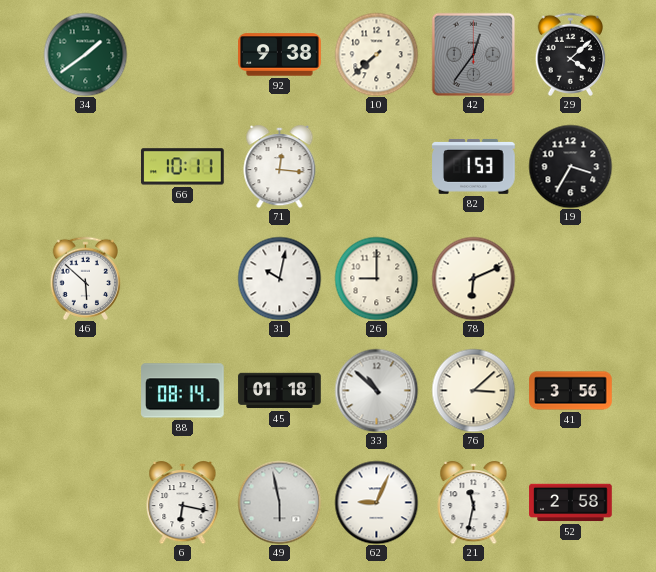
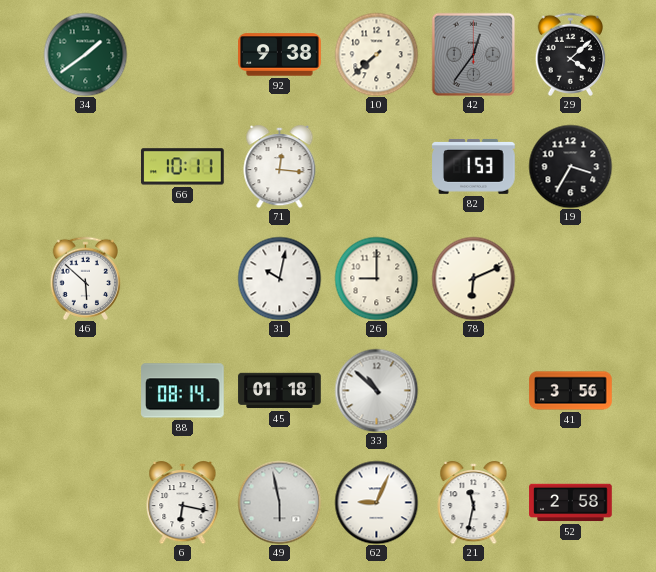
76: 3:08 -> none (473, 390)
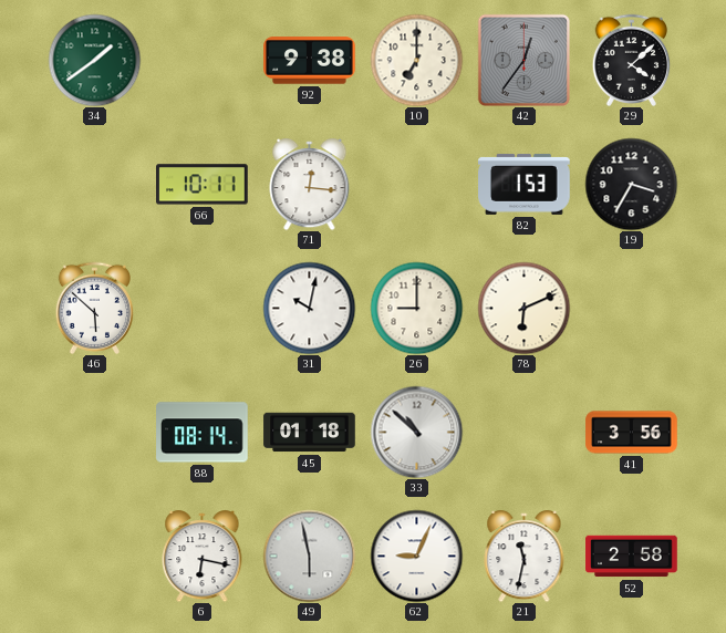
10: 7:38 -> 7:00 (416, 60)
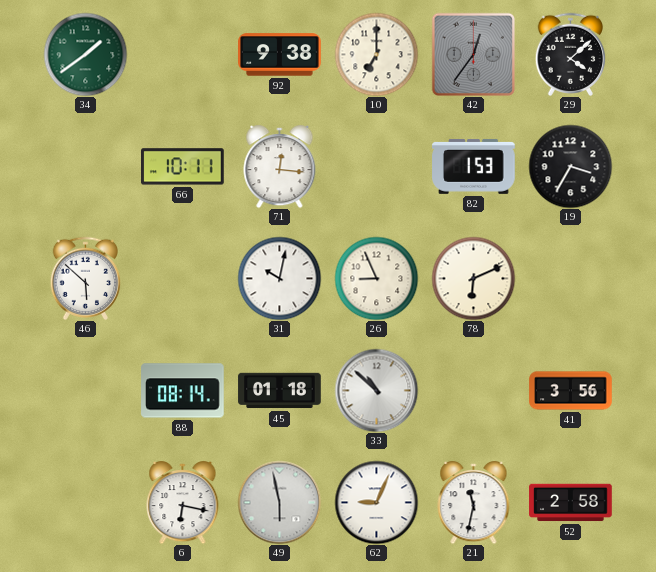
26: 9:00 -> 8:56 (376, 278)
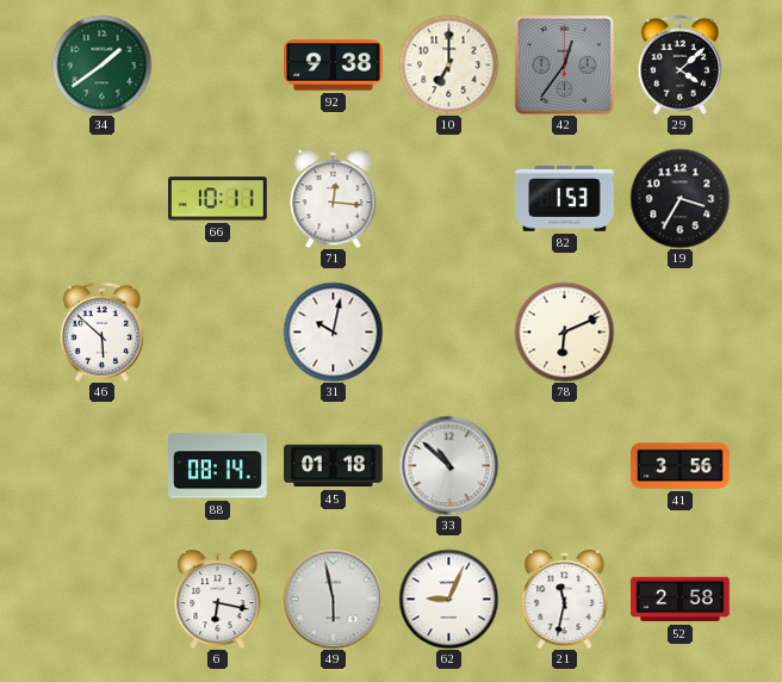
26: 8:56 -> none (376, 278)
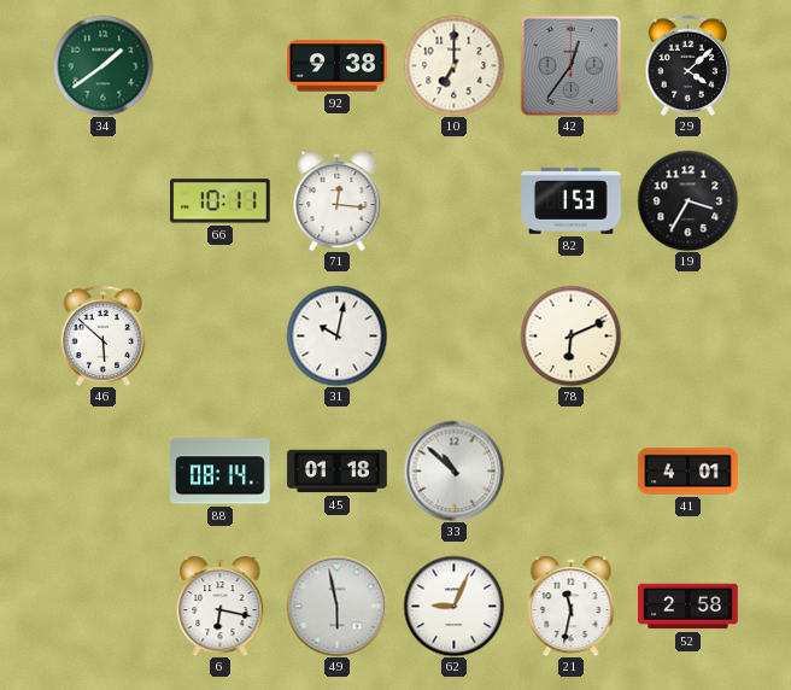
41: 3:56 -> 4:01 (689, 472)
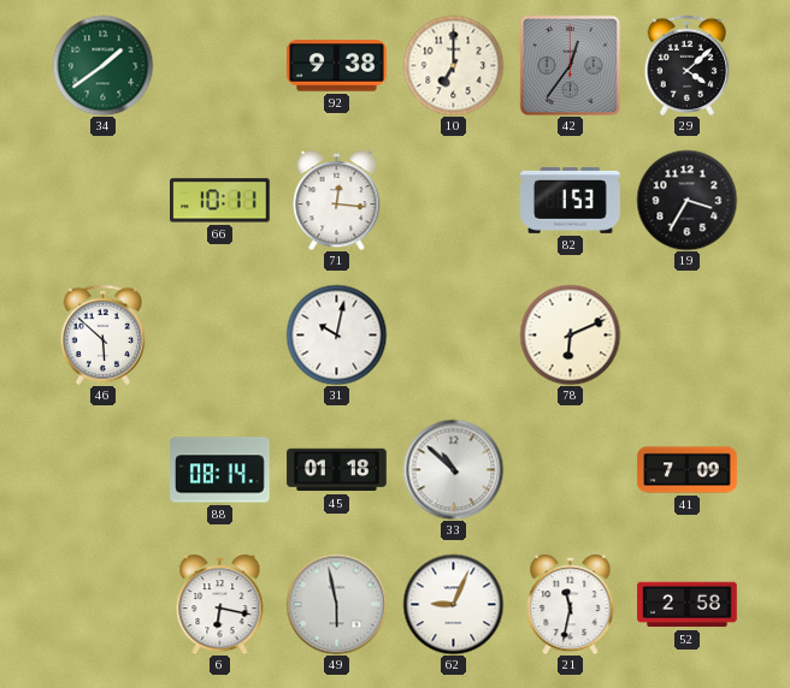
41: 4:01 -> 7:09 (688, 470)
